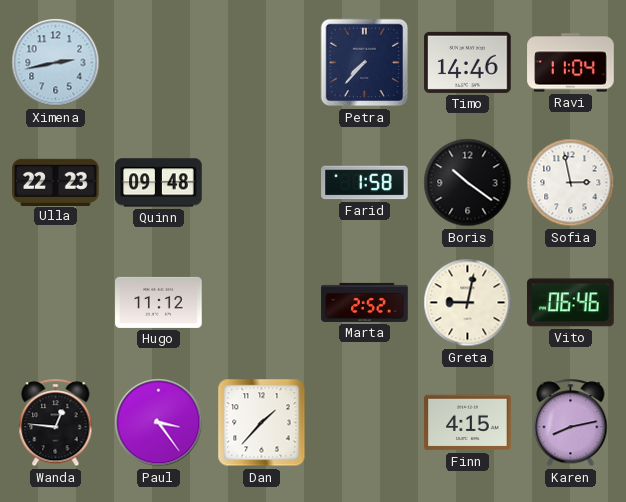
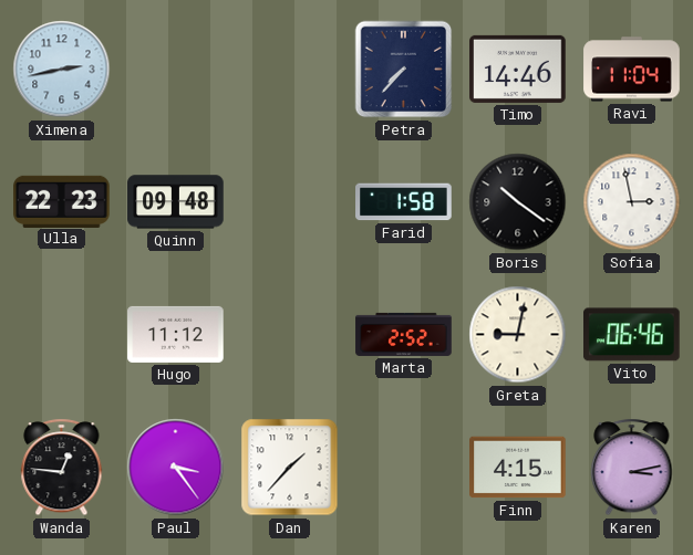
Karen: 8:13 -> 3:13 (632, 468)
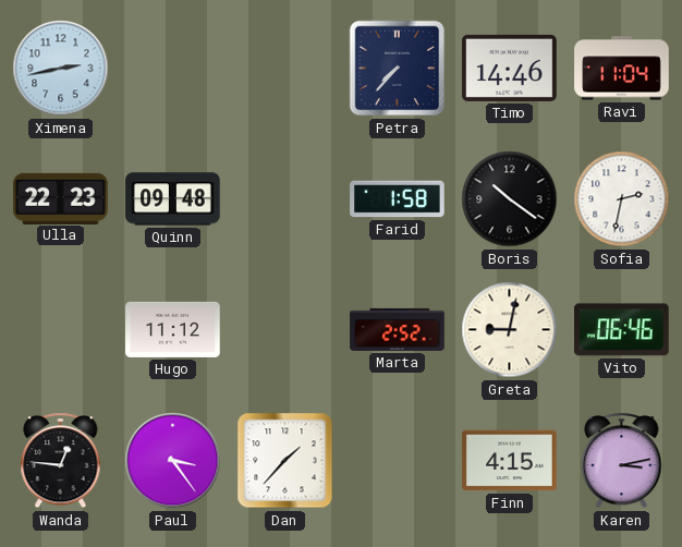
Sofia: 2:58 -> 2:32 (622, 199)
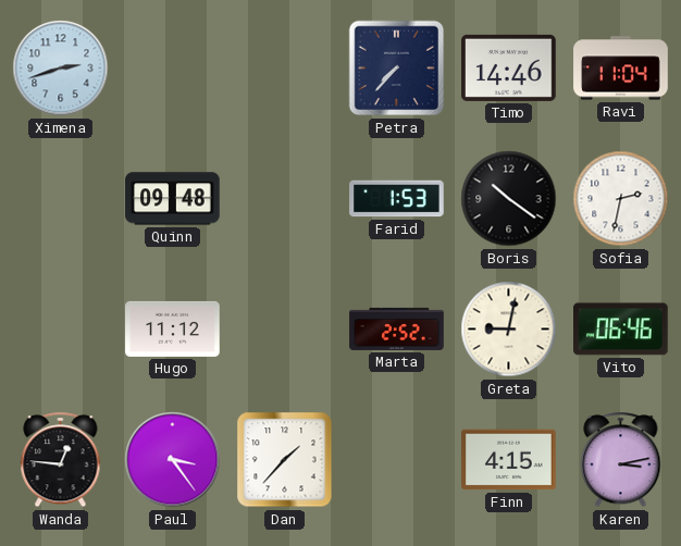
Ximena: 2:43 -> 2:42 (61, 69)
Ulla: 22:23 -> none (61, 198)
Farid: 1:58 -> 1:53 (397, 199)
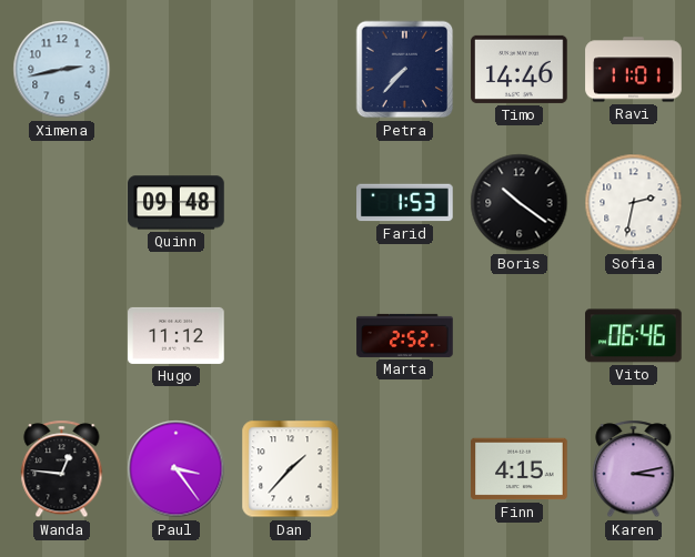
Ximena: 2:42 -> 2:43 (62, 70)
Ravi: 11:04 -> 11:01 (634, 70)
Greta: 9:02 -> none (509, 330)
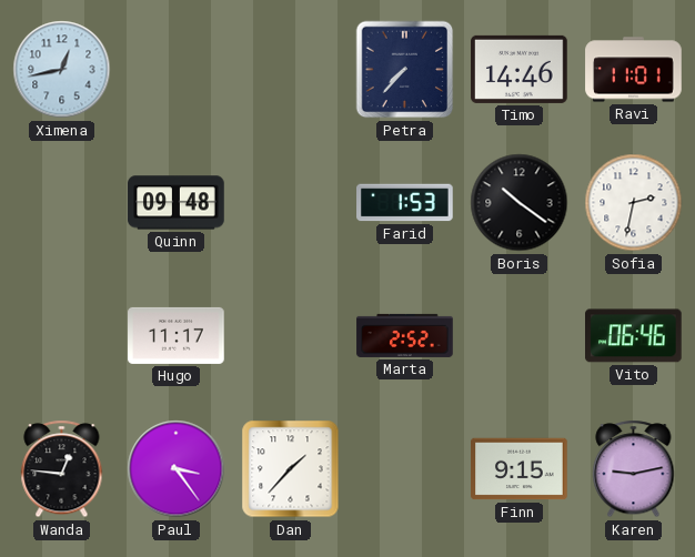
Ximena: 2:43 -> 12:43 (62, 70)
Hugo: 11:12 -> 11:17 (177, 335)
Finn: 4:15 -> 9:15 (520, 469)
Karen: 3:13 -> 9:13 (634, 469)
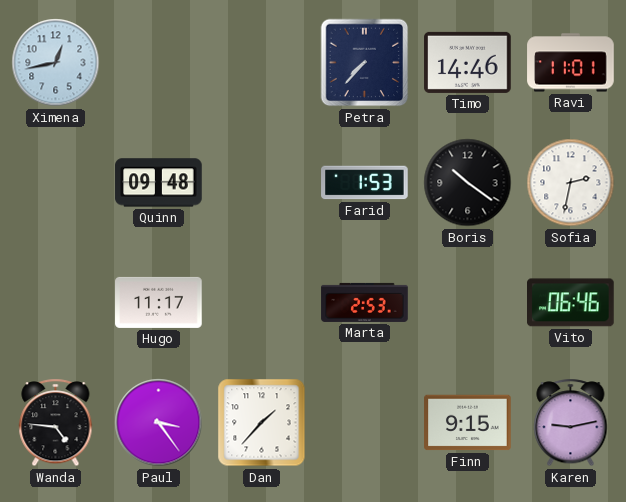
Marta: 2:52 -> 2:53 (365, 302)
Wanda: 12:46 -> 4:46 (56, 423)
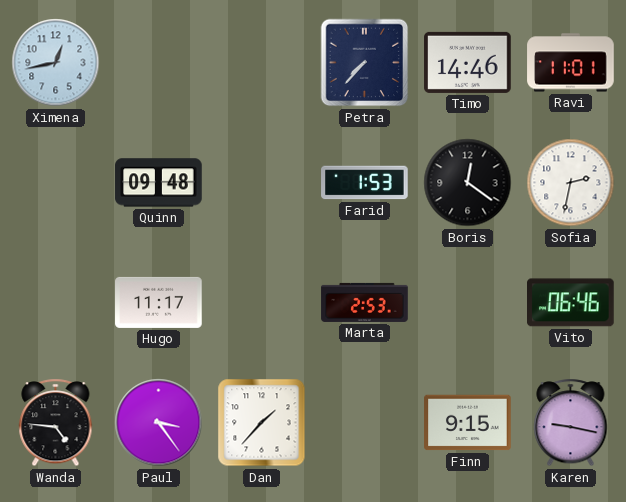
Boris: 10:21 -> 12:21 (468, 183)
Karen: 9:13 -> 9:17 (571, 423)
